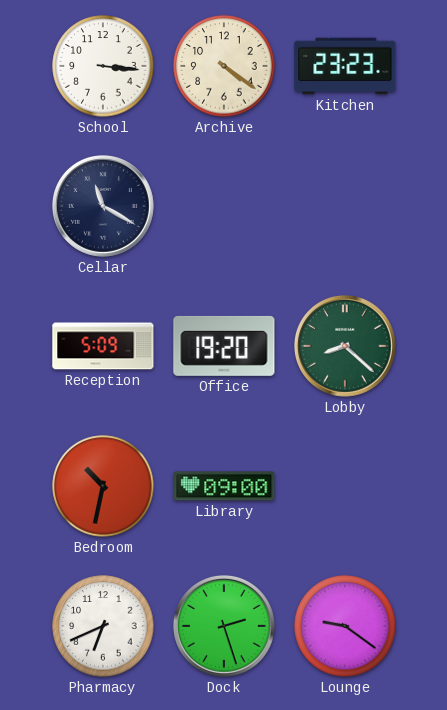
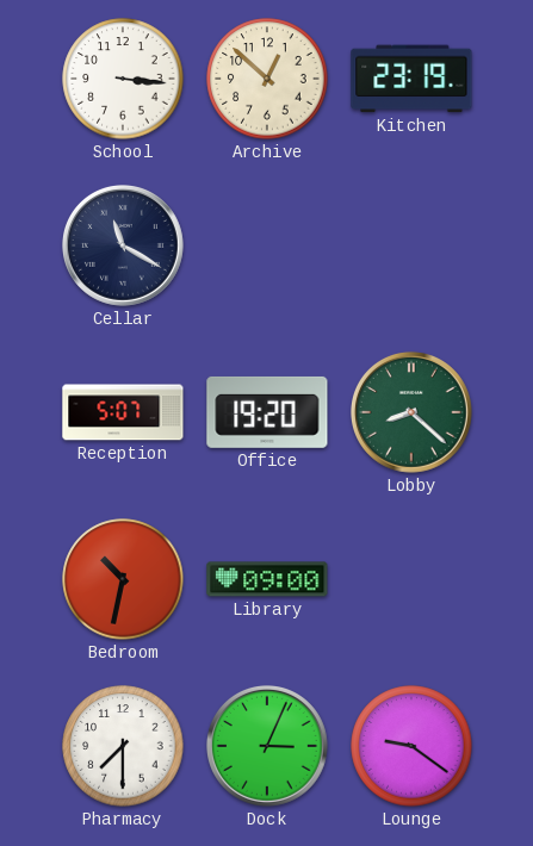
Archive: 4:21 -> 12:52 (267, 79)
Kitchen: 23:23 -> 23:19 (411, 79)
Reception: 5:09 -> 5:07 (123, 412)
Pharmacy: 6:41 -> 7:30 (123, 746)
Dock: 2:27 -> 3:04 (268, 747)
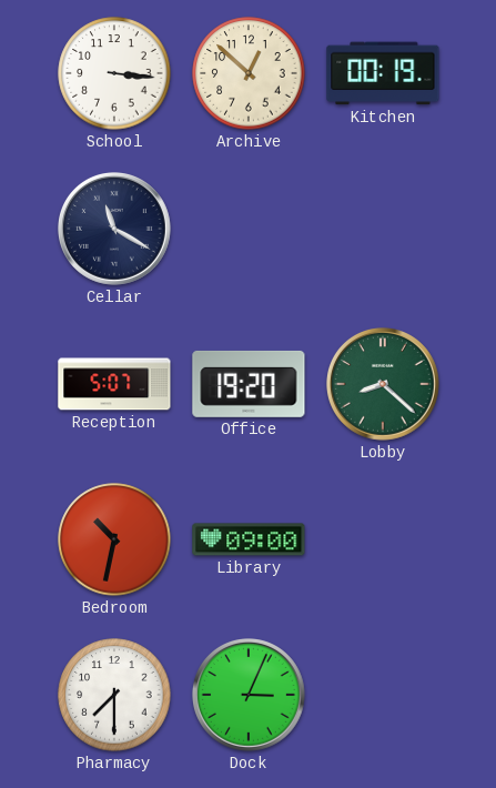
Kitchen: 23:19 -> 00:19 (383, 73)
Lounge: 9:21 -> none (411, 746)
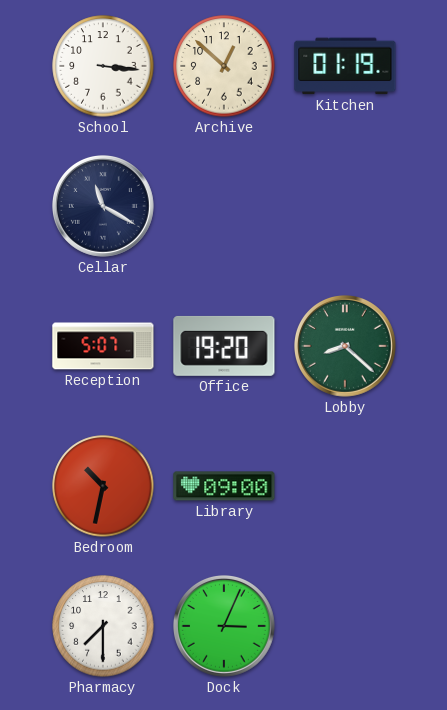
Kitchen: 00:19 -> 01:19 (345, 66)
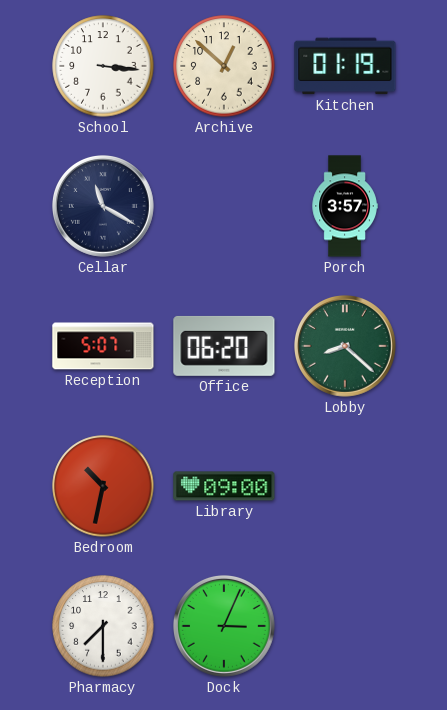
Porch: none -> 3:57 (345, 206)
Office: 19:20 -> 06:20 (224, 346)
